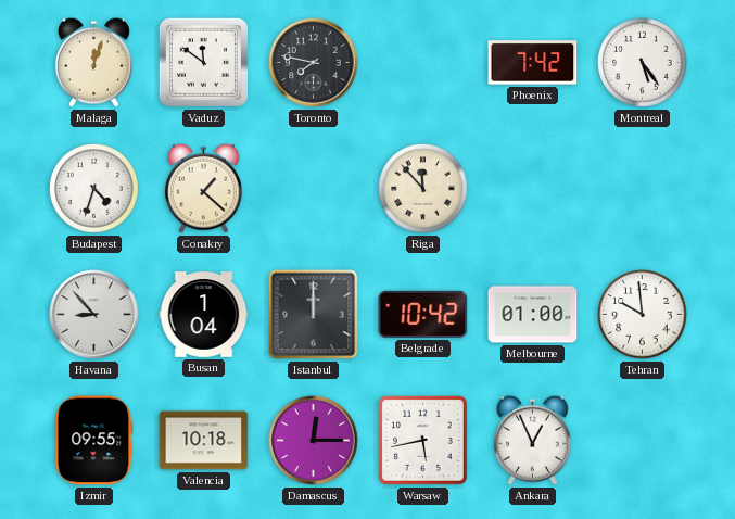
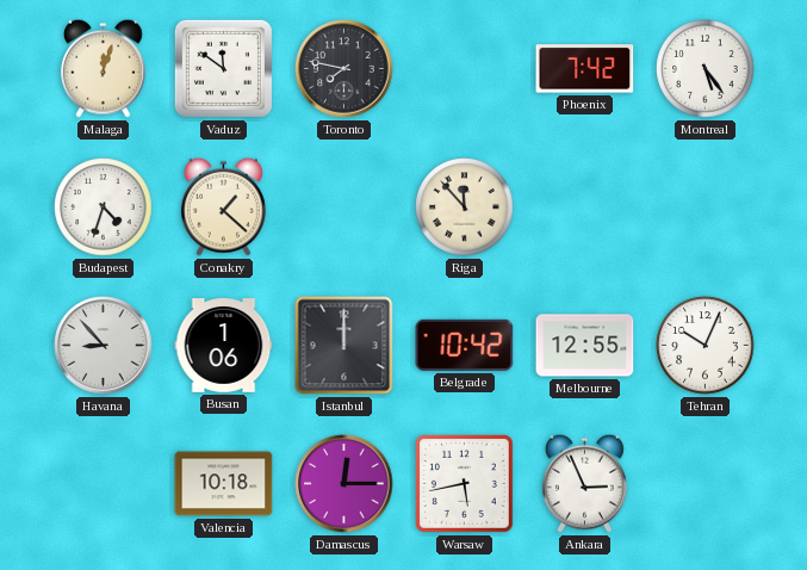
Busan: 1:04 -> 1:06 (224, 346)
Melbourne: 01:00 -> 12:55 (585, 346)
Tehran: 9:59 -> 10:04 (706, 346)
Izmir: 09:55 -> none (94, 441)
Ankara: 12:56 -> 2:56 (584, 483)
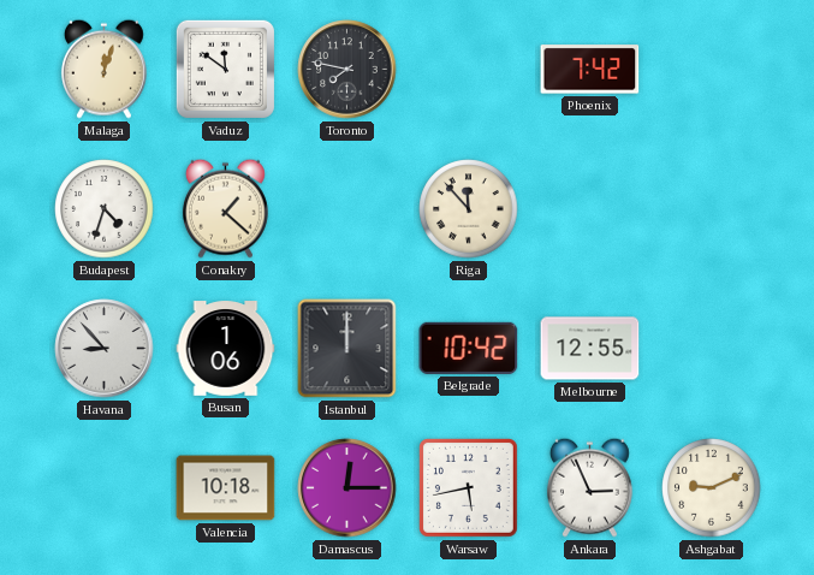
Montreal: 5:24 -> none (706, 69)
Tehran: 10:04 -> none (706, 346)
Ashgabat: none -> 9:11 (712, 488)
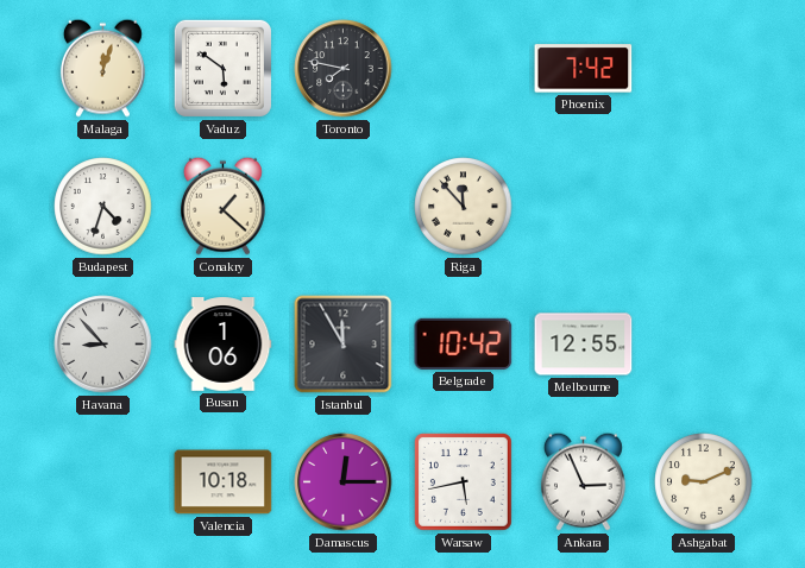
Vaduz: 11:51 -> 5:51 (222, 68)
Istanbul: 12:00 -> 11:55 (344, 345)
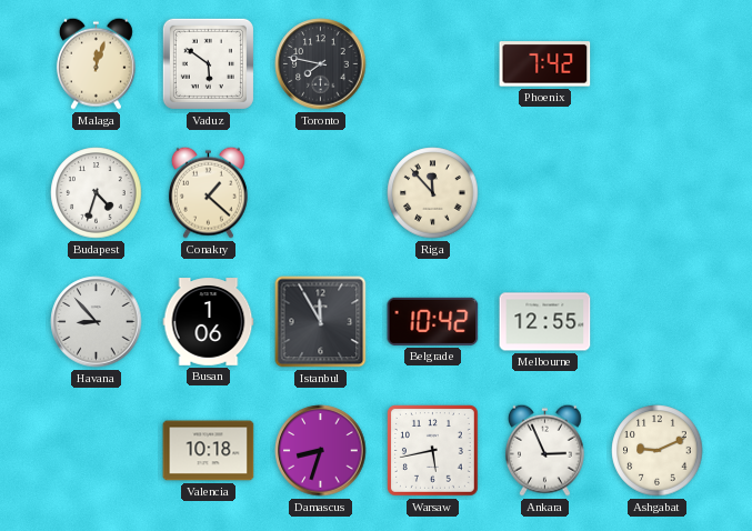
Damascus: 12:15 -> 8:33 (321, 451)
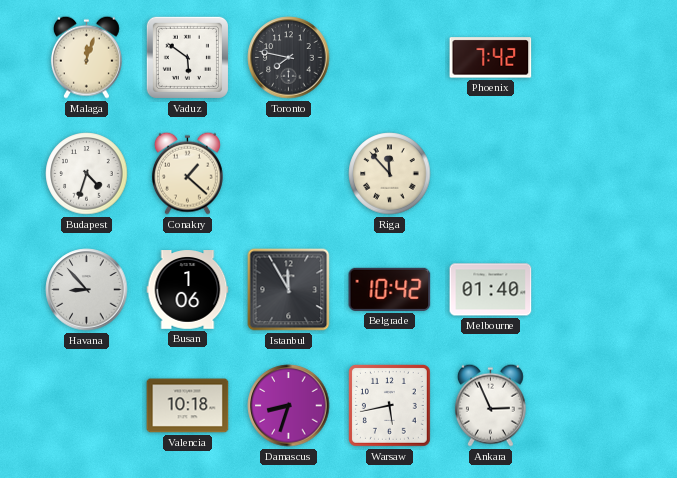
Melbourne: 12:55 -> 01:40 (491, 290)
Ashgabat: 9:11 -> none (658, 451)
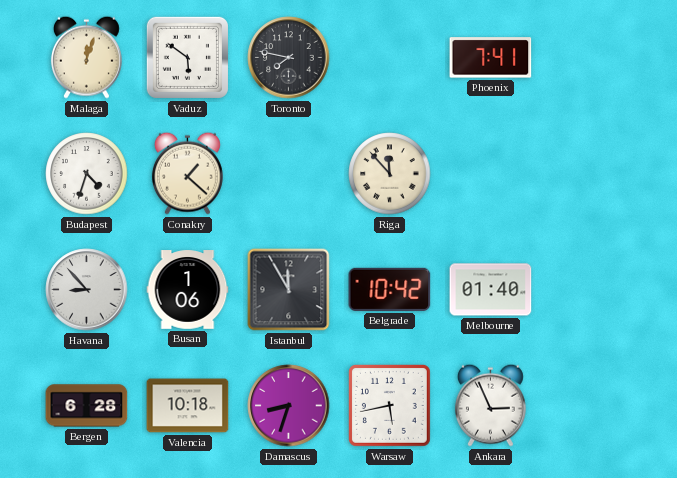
Phoenix: 7:42 -> 7:41 (491, 58)
Bergen: none -> 6:28 (87, 406)
